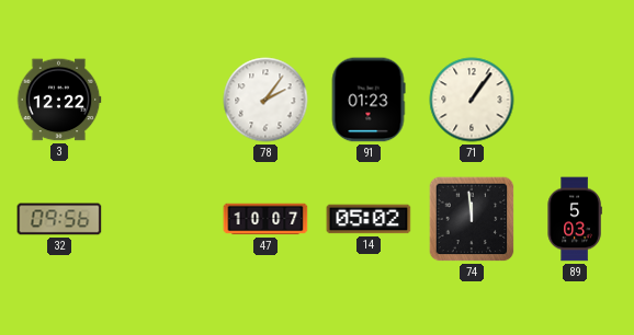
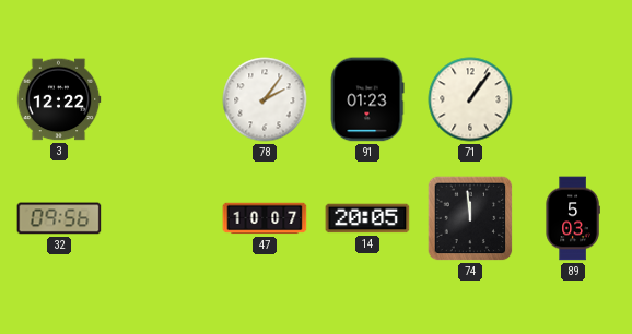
14: 05:02 -> 20:05 (367, 218)
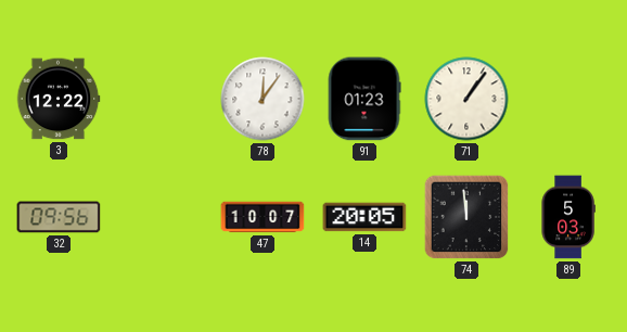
78: 2:06 -> 12:06 (263, 99)
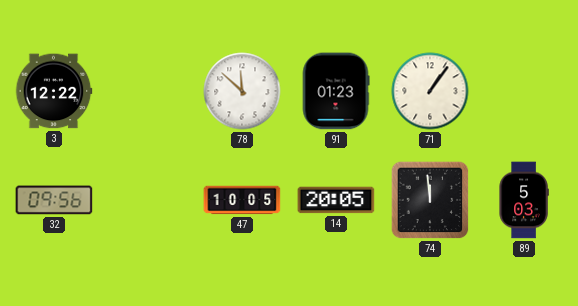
78: 12:06 -> 11:52 (242, 91)
47: 10:07 -> 10:05 (242, 200)
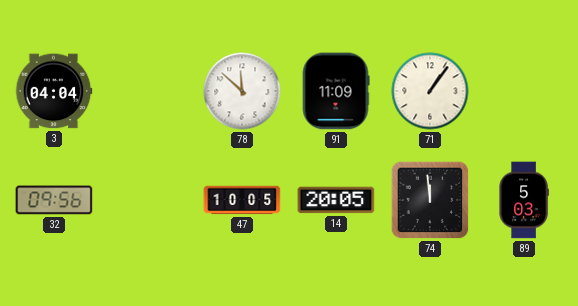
3: 12:22 -> 04:04 (54, 91)
91: 01:23 -> 11:09 (336, 91)
